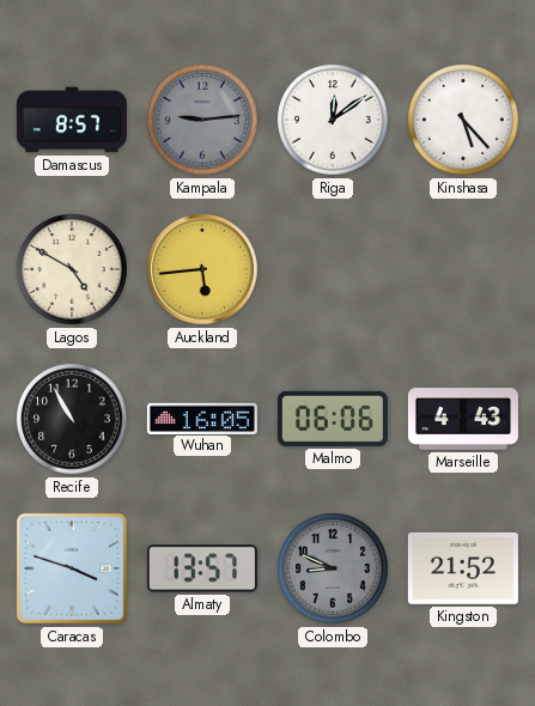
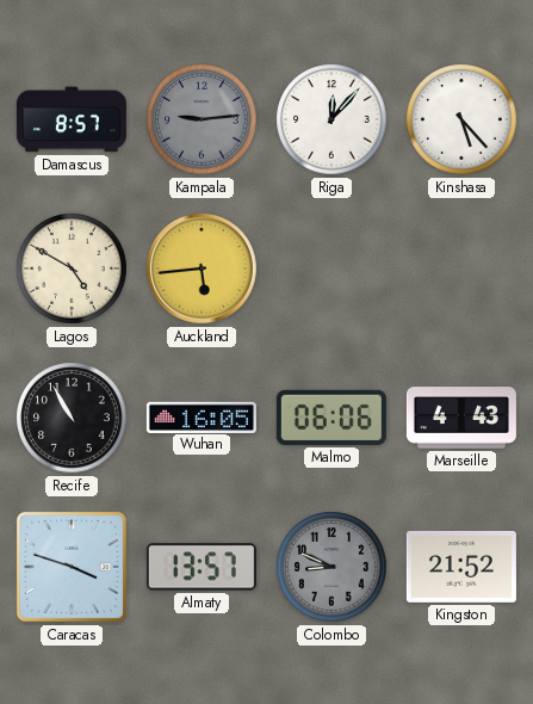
Riga: 12:09 -> 12:07 (331, 119)
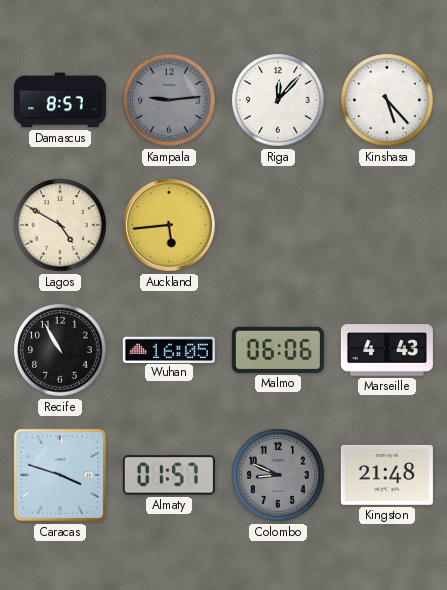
Almaty: 13:57 -> 01:57 (169, 475)
Kingston: 21:52 -> 21:48 (387, 475)
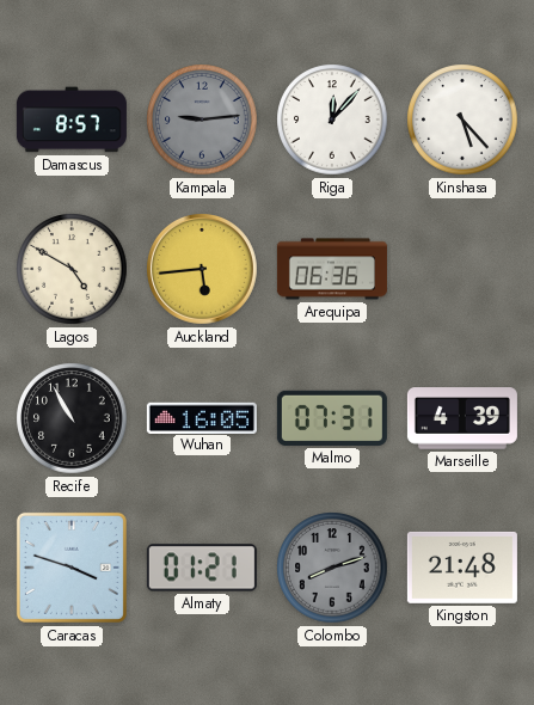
Arequipa: none -> 06:36 (332, 269)
Malmo: 06:06 -> 07:31 (332, 418)
Marseille: 4:43 -> 4:39 (462, 418)
Almaty: 01:57 -> 01:21 (202, 568)
Colombo: 8:49 -> 8:12 (332, 568)
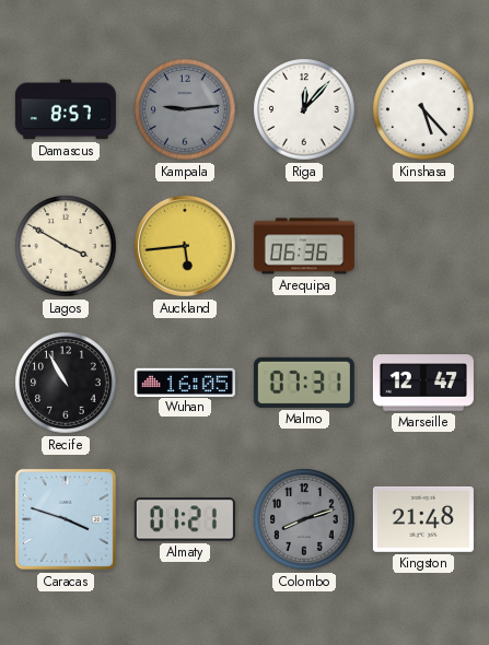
Lagos: 4:50 -> 3:50 (66, 246)
Marseille: 4:39 -> 12:47 (423, 383)
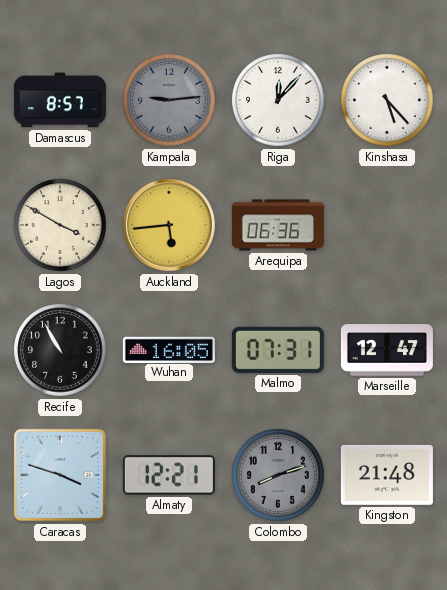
Almaty: 01:21 -> 12:21 (169, 475)
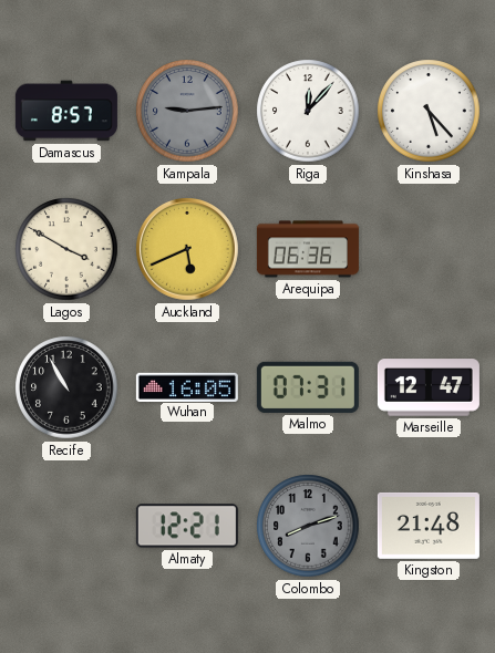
Auckland: 5:44 -> 5:41 (188, 250)
Caracas: 3:48 -> none (60, 475)
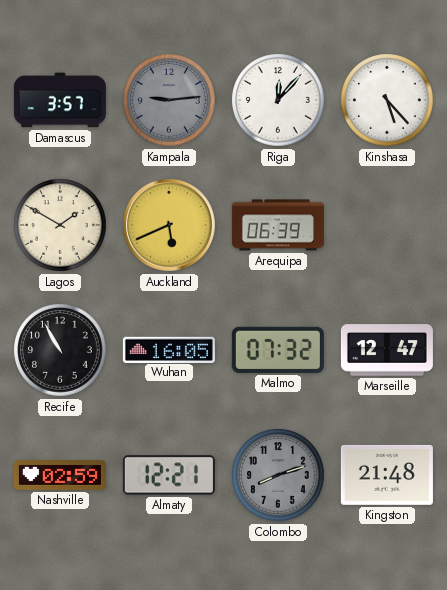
Damascus: 8:57 -> 3:57 (60, 100)
Lagos: 3:50 -> 1:50 (60, 225)
Arequipa: 06:36 -> 06:39 (278, 225)
Malmo: 07:31 -> 07:32 (278, 350)
Nashville: none -> 02:59 (60, 476)
